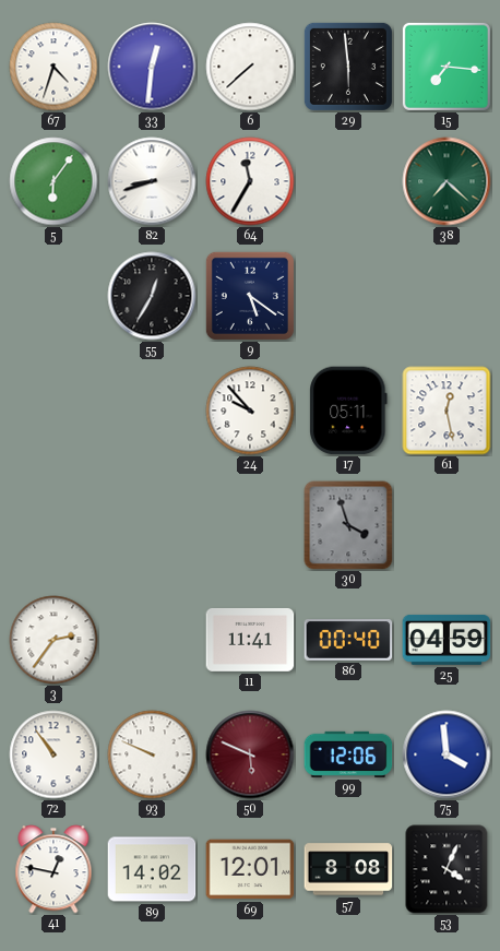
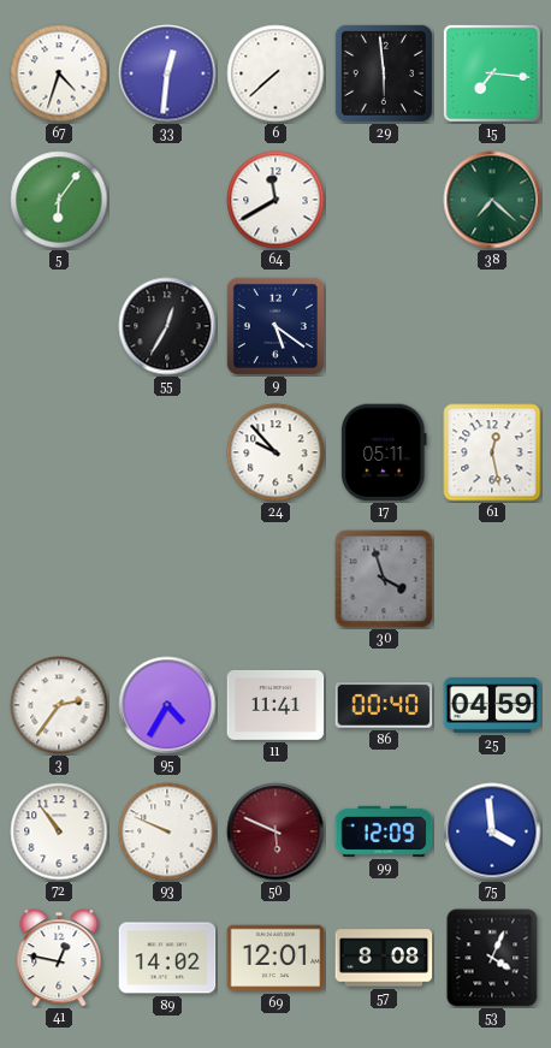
82: 8:42 -> none (152, 181)
64: 11:35 -> 11:40 (275, 200)
95: none -> 4:35 (167, 705)
99: 12:06 -> 12:09 (384, 831)
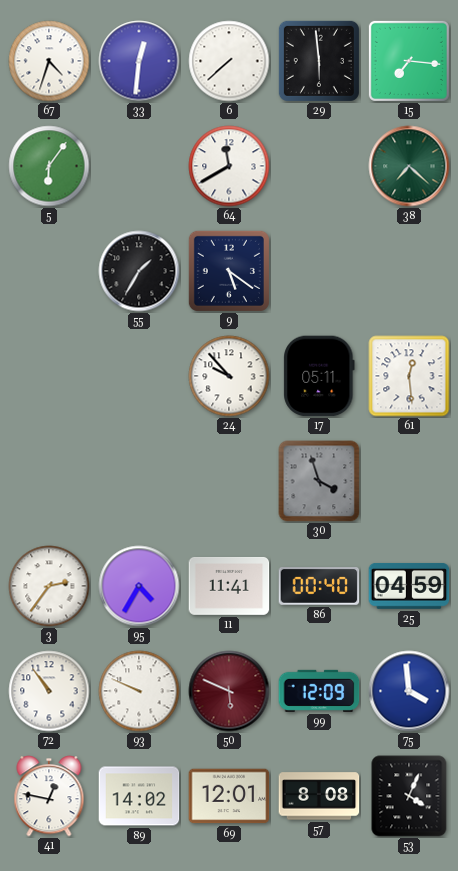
55: 12:35 -> 1:35 (139, 271)
61: 12:28 -> 12:29 (409, 376)
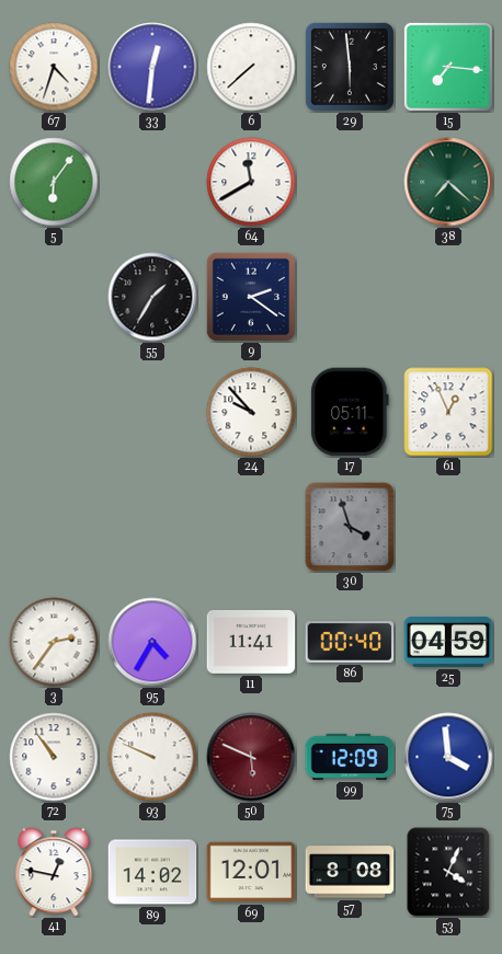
9: 5:21 -> 2:21 (251, 297)
61: 12:29 -> 12:56 (448, 412)
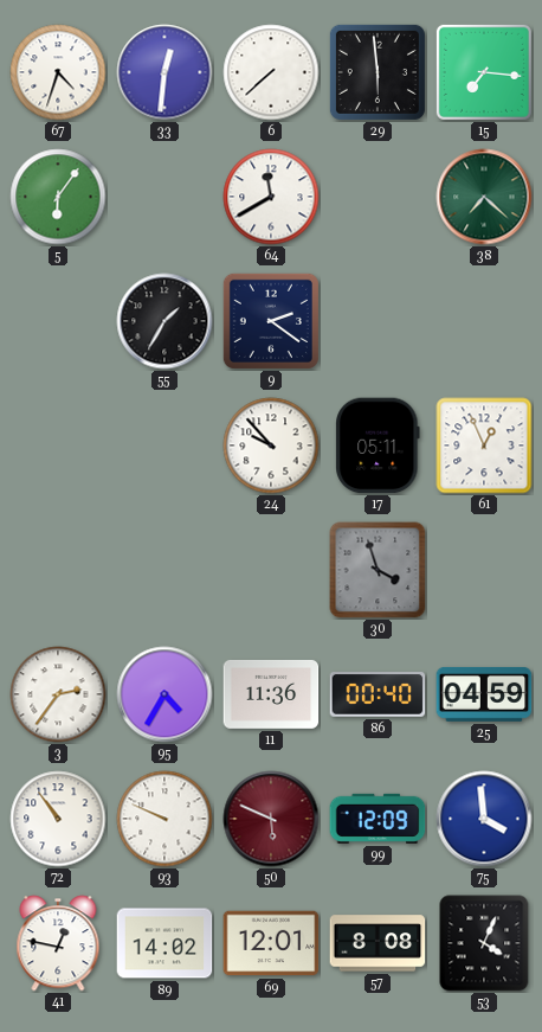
11: 11:41 -> 11:36 (271, 694)
